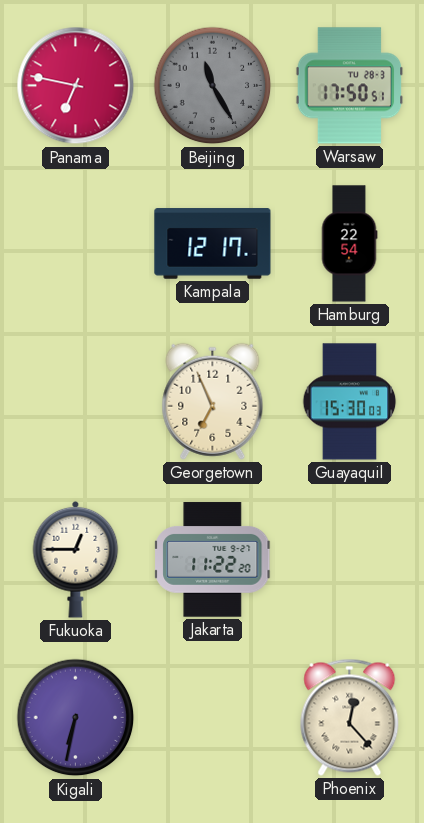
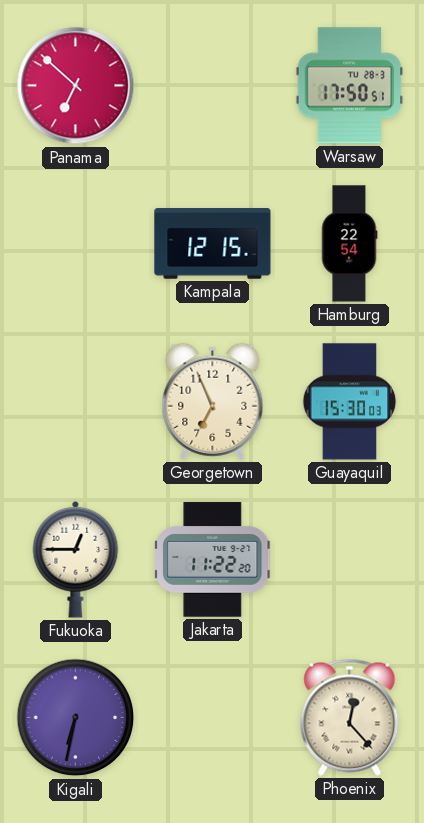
Panama: 6:47 -> 6:52 (76, 86)
Beijing: 11:25 -> none (213, 86)
Kampala: 12:17 -> 12:15 (213, 244)
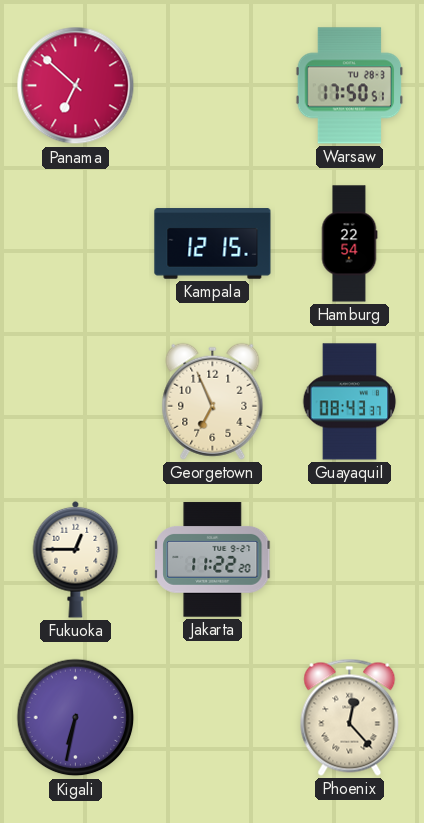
Guayaquil: 15:30 -> 08:43 (350, 402)
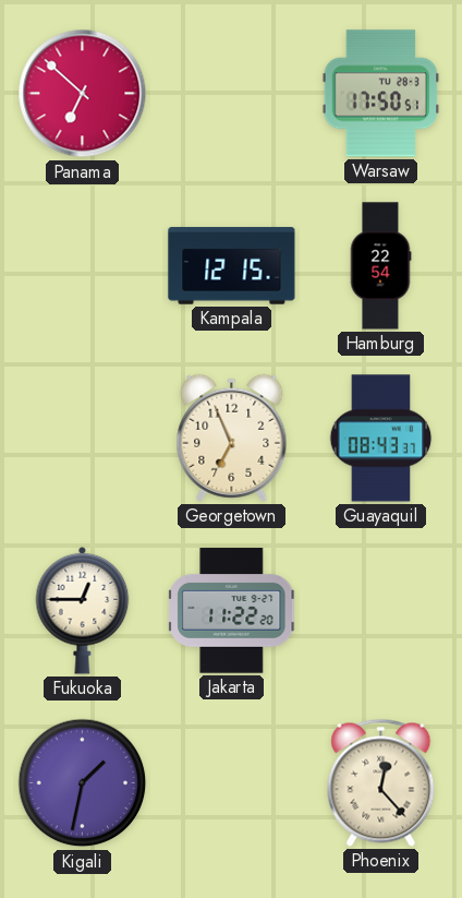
Kigali: 6:32 -> 1:32 (83, 783)
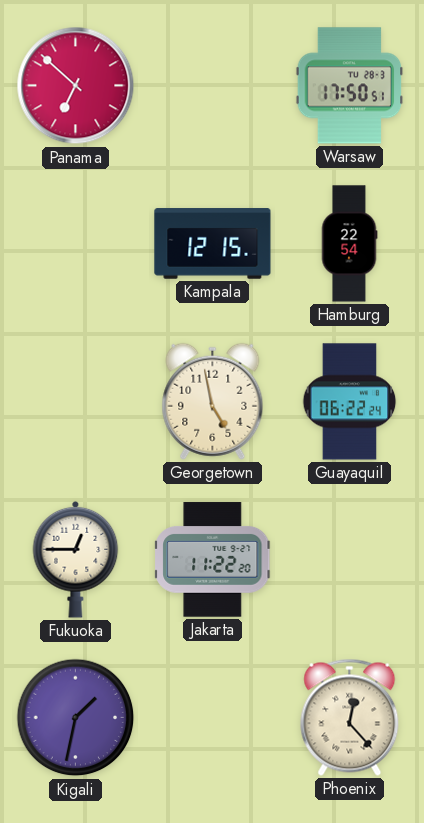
Georgetown: 6:56 -> 4:58 (213, 401)
Guayaquil: 08:43 -> 06:22 (350, 402)
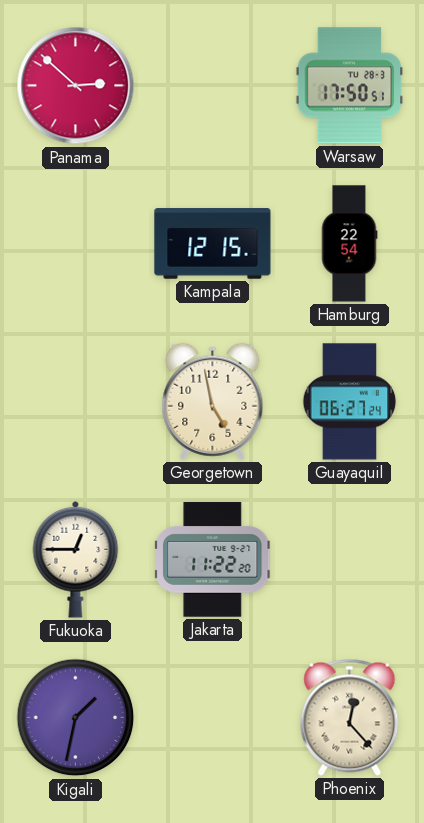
Panama: 6:52 -> 2:52 (76, 86)
Guayaquil: 06:22 -> 06:27 (350, 402)
